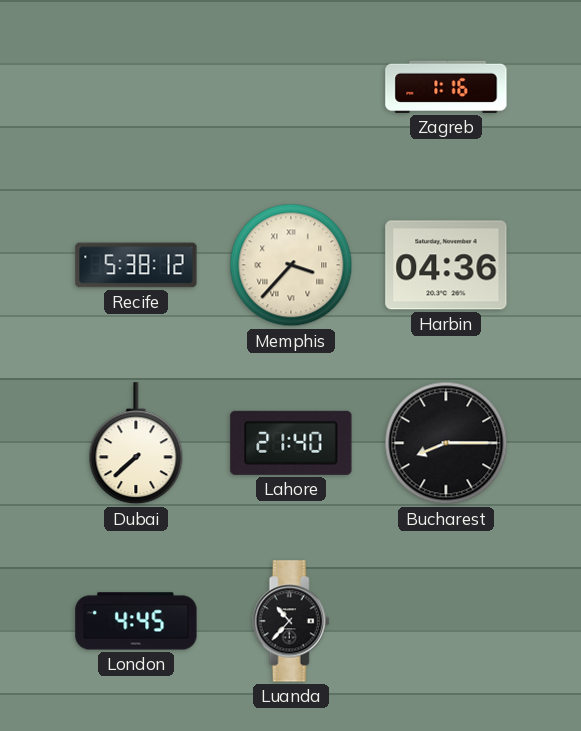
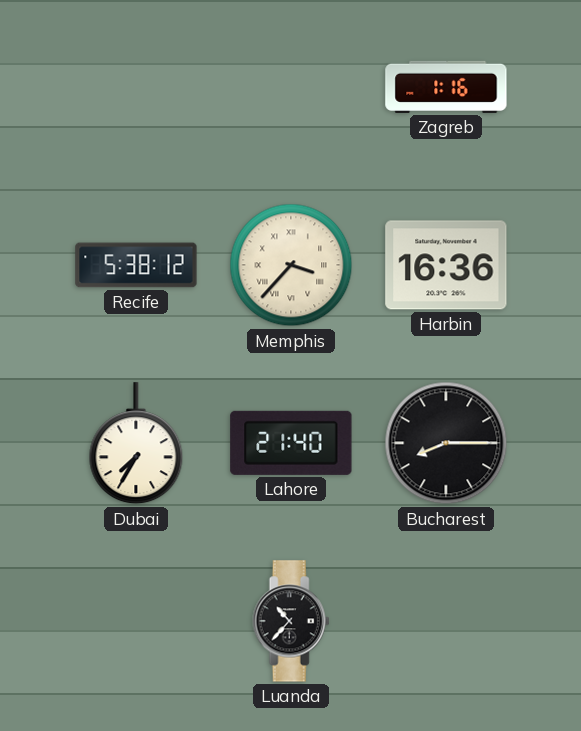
Harbin: 04:36 -> 16:36 (446, 265)
Dubai: 7:38 -> 7:35 (136, 444)
London: 4:45 -> none (136, 621)
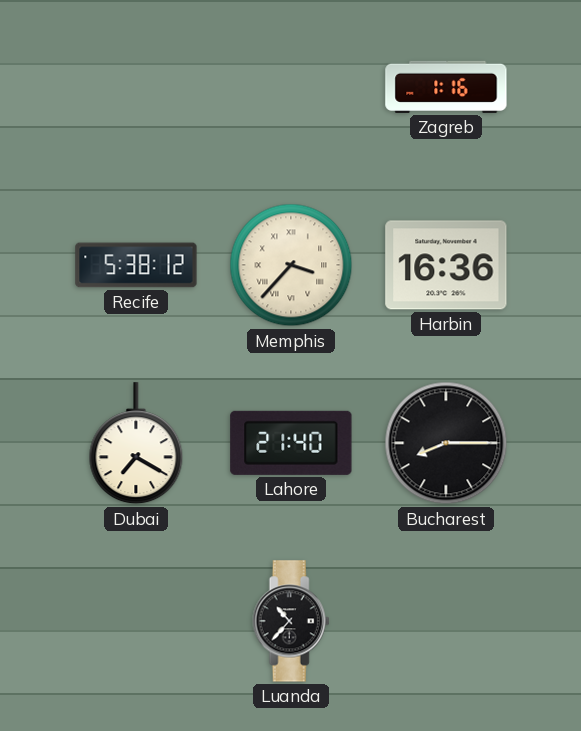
Dubai: 7:35 -> 7:20 (136, 444)
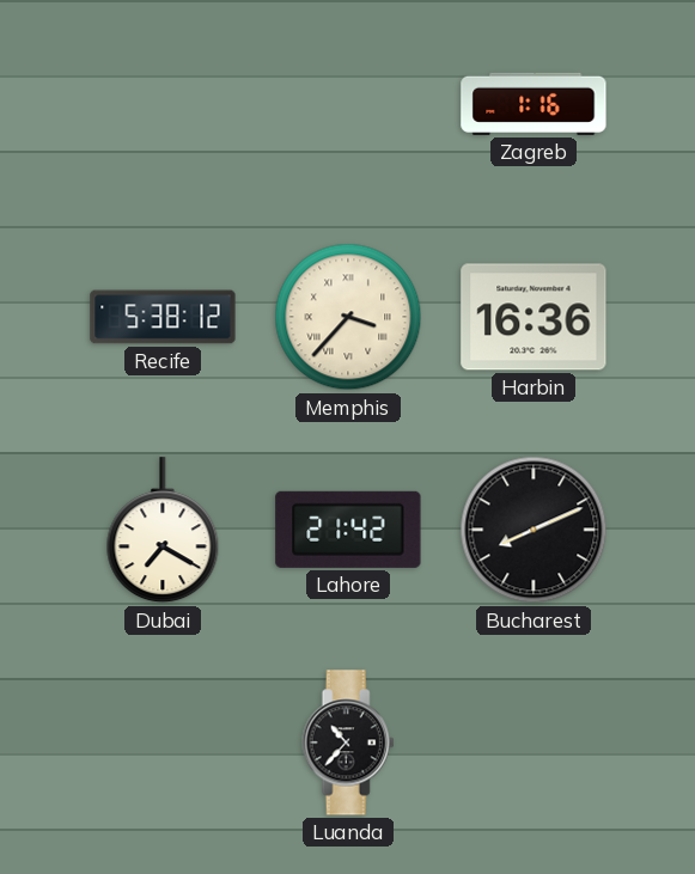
Lahore: 21:40 -> 21:42 (348, 530)
Bucharest: 8:15 -> 8:11 (534, 530)
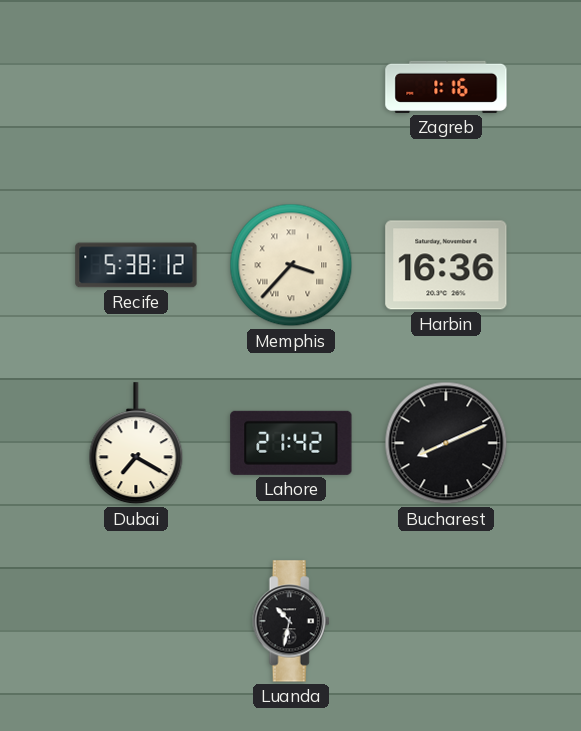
Luanda: 10:37 -> 10:32 (291, 621)
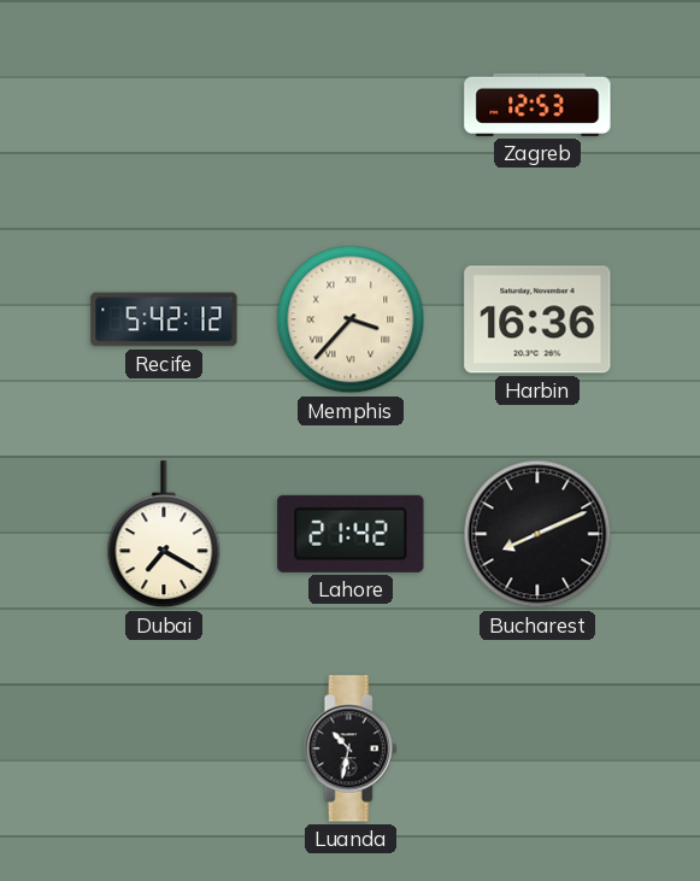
Zagreb: 1:16 -> 12:53 (537, 105)
Recife: 5:38 -> 5:42 (164, 319)
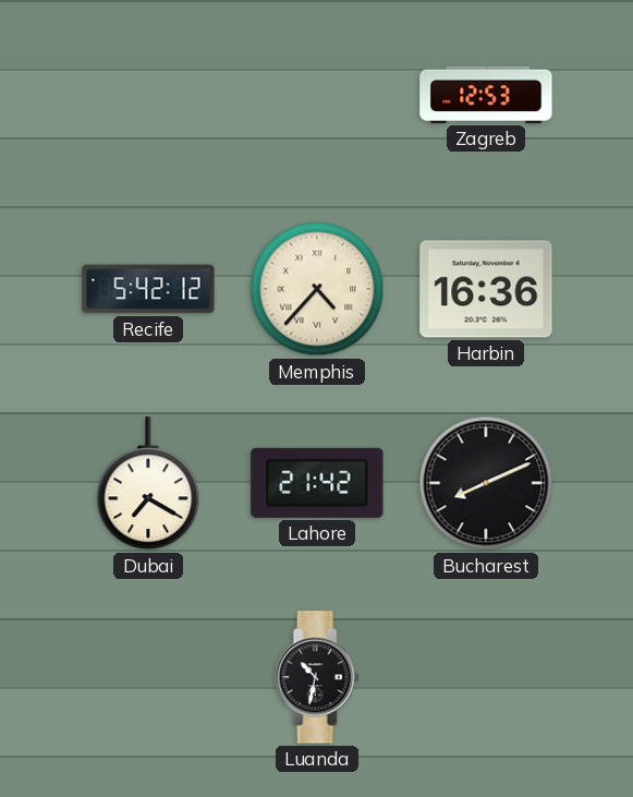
Memphis: 3:37 -> 4:37 (317, 289)
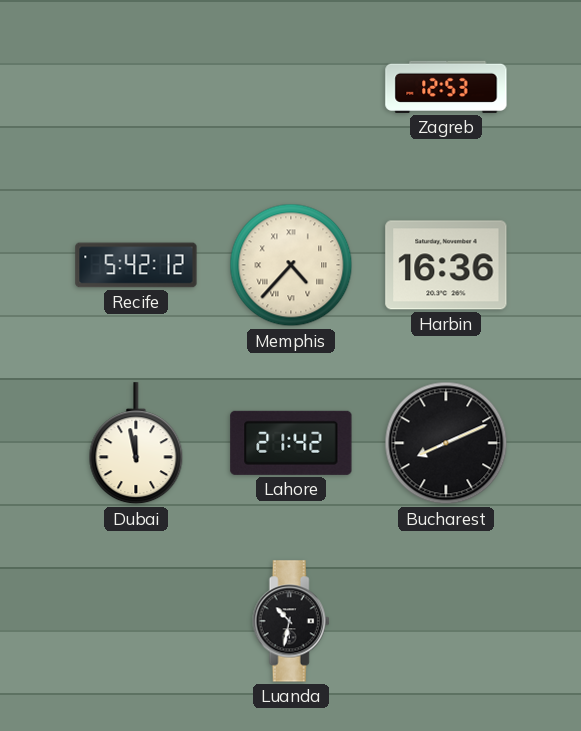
Dubai: 7:20 -> 11:58 (136, 444)
